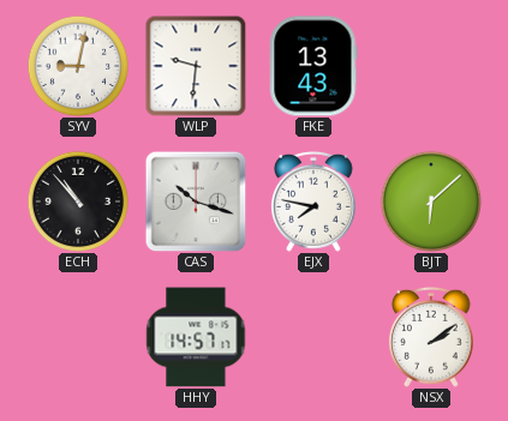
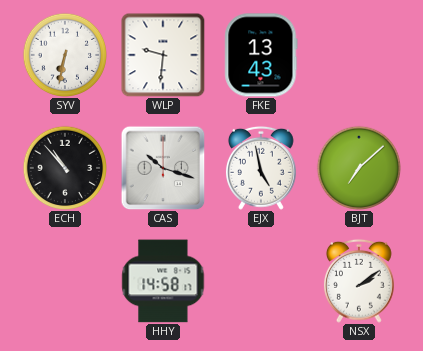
SYV: 9:02 -> 6:32 (64, 54)
EJX: 7:47 -> 4:58 (261, 168)
BJT: 6:08 -> 7:08 (358, 167)
HHY: 14:57 -> 14:58 (163, 281)
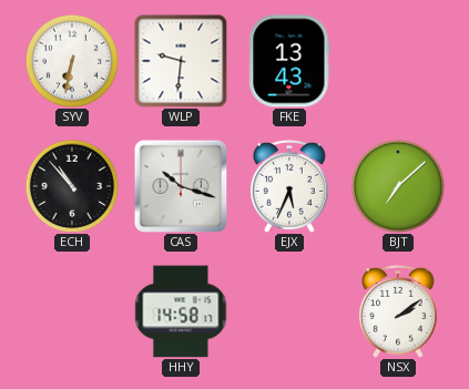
EJX: 4:58 -> 5:34 (289, 186)
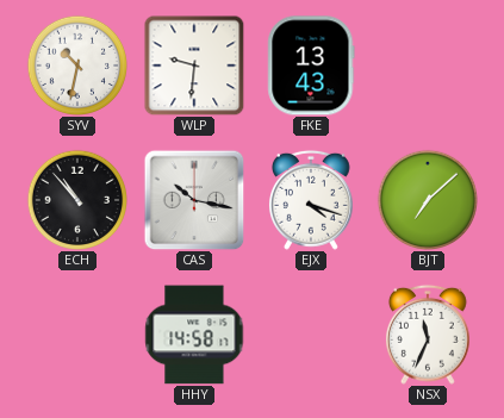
SYV: 6:32 -> 10:32 (76, 64)
CAS: 10:18 -> 10:17 (194, 200)
EJX: 5:34 -> 4:18 (311, 200)
NSX: 2:09 -> 11:34 (428, 335)
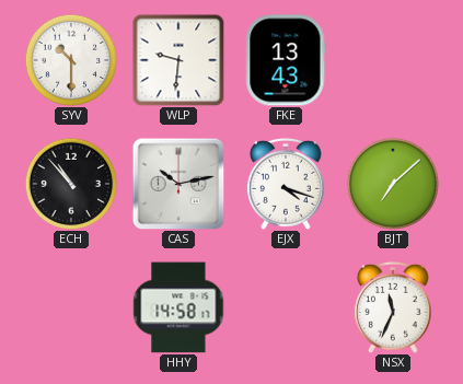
SYV: 10:32 -> 10:30 (70, 59)
CAS: 10:17 -> 10:13 (178, 184)
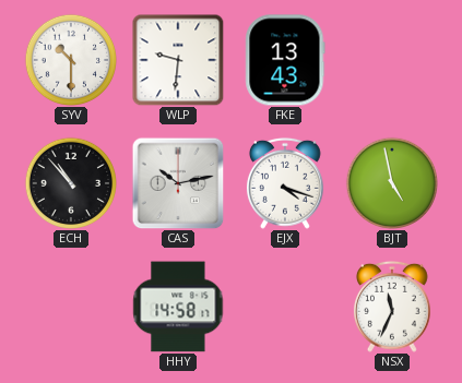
BJT: 7:08 -> 4:58 (391, 182)
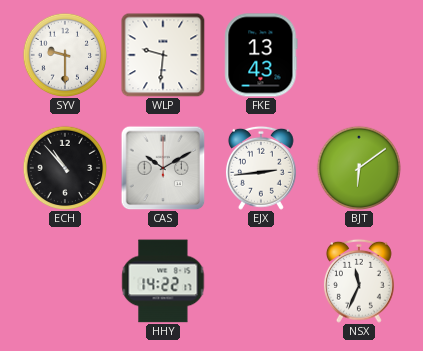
SYV: 10:30 -> 9:30 (64, 54)
CAS: 10:13 -> 10:10 (163, 168)
EJX: 4:18 -> 2:44 (261, 168)
BJT: 4:58 -> 6:09 (358, 167)
HHY: 14:58 -> 14:22 (163, 281)
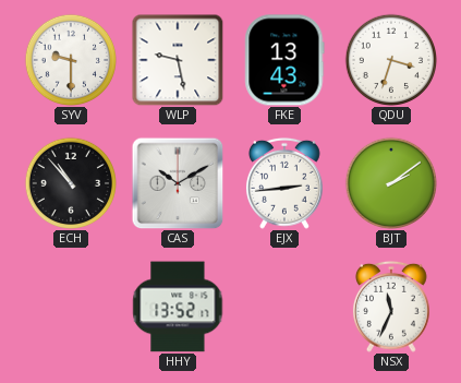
WLP: 9:31 -> 9:28 (178, 60)
QDU: none -> 3:33 (390, 59)
BJT: 6:09 -> 2:09 (390, 182)
HHY: 14:22 -> 13:52 (178, 307)
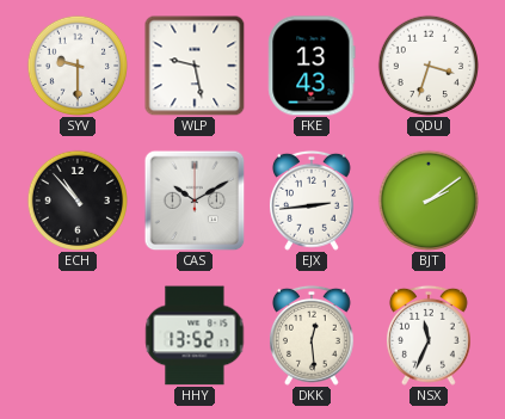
DKK: none -> 12:29 (312, 335)
